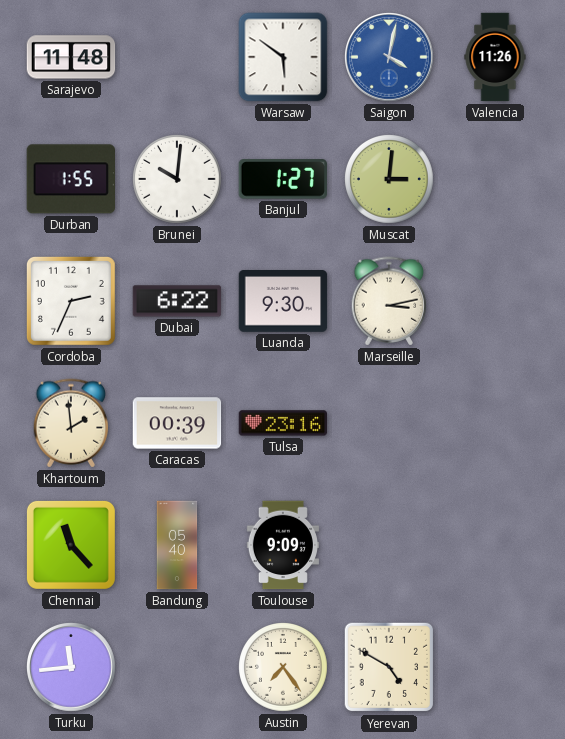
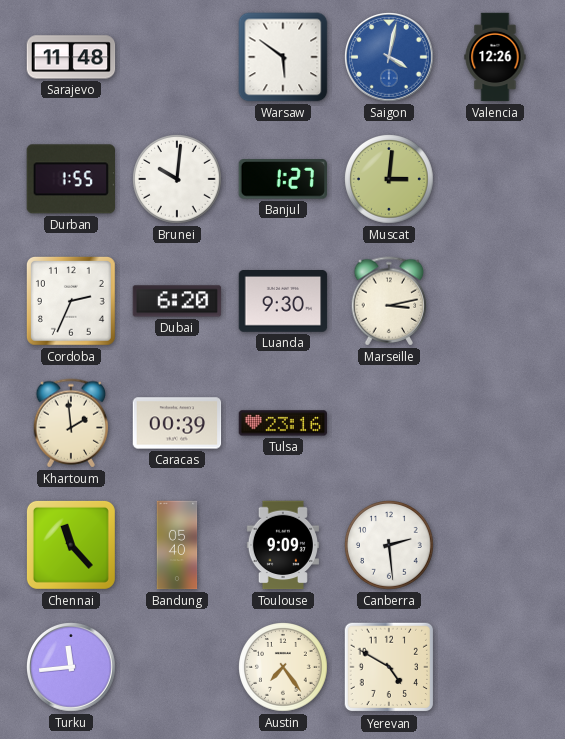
Valencia: 11:26 -> 12:26 (495, 57)
Dubai: 6:22 -> 6:20 (177, 301)
Canberra: none -> 2:29 (390, 546)
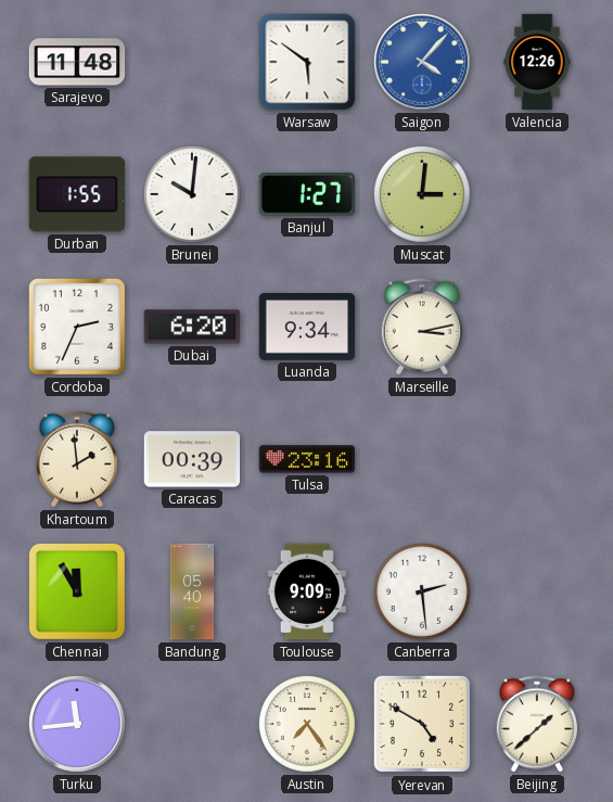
Saigon: 4:02 -> 4:07 (423, 63)
Luanda: 9:30 -> 9:34 (307, 328)
Chennai: 11:23 -> 11:55 (77, 591)
Beijing: none -> 1:38 (537, 724)
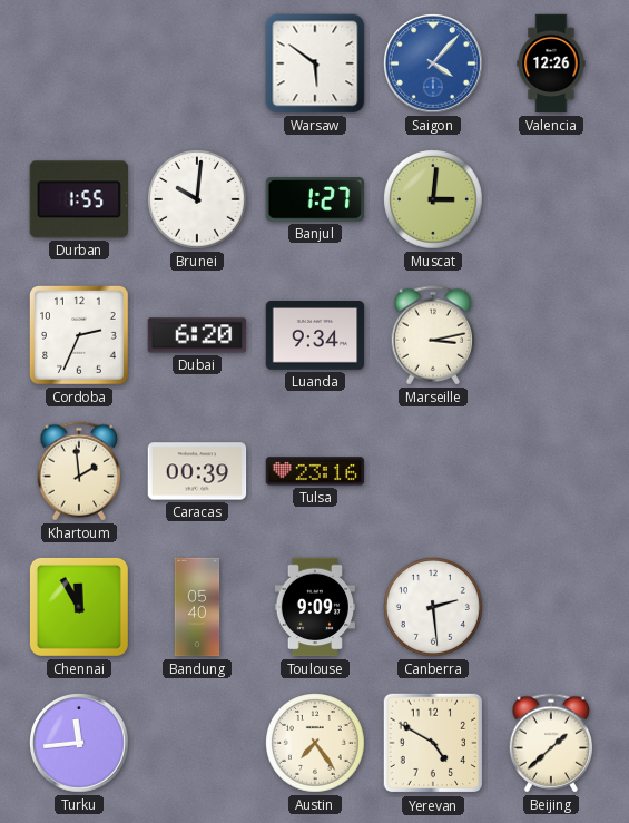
Sarajevo: 11:48 -> none (77, 62)
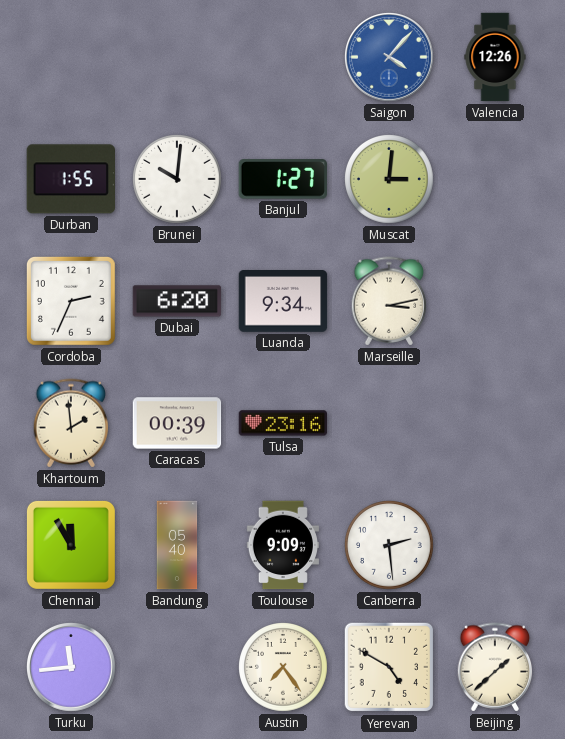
Warsaw: 5:51 -> none (315, 63)
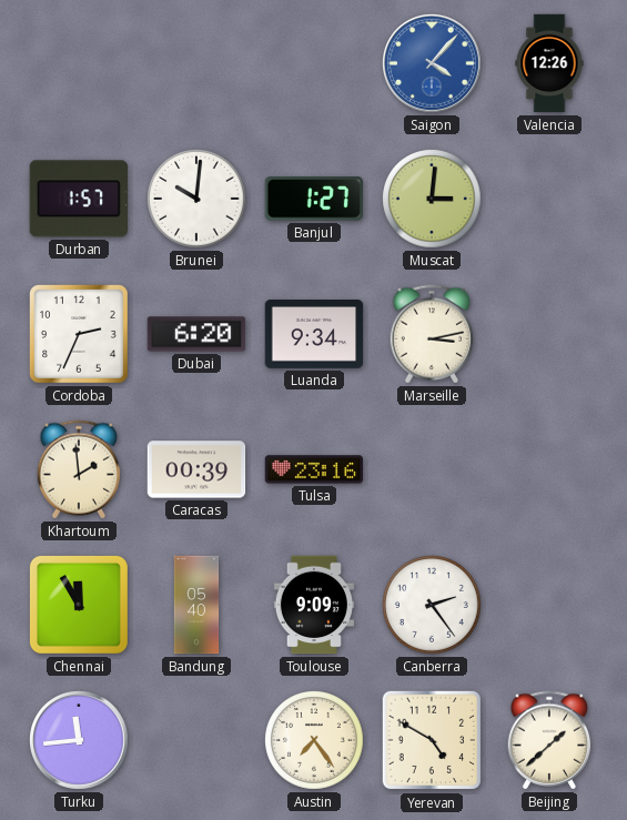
Durban: 1:55 -> 1:57 (78, 199)
Canberra: 2:29 -> 2:24 (433, 606)
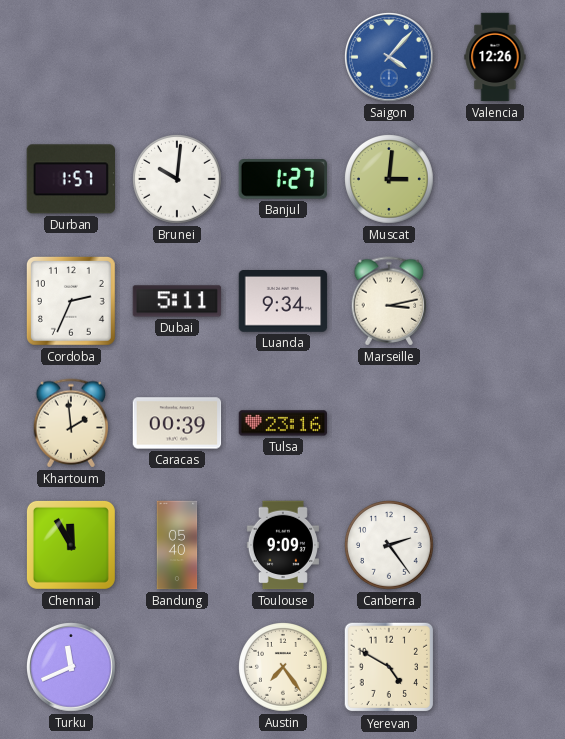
Dubai: 6:20 -> 5:11 (177, 301)
Turku: 11:44 -> 11:41 (72, 668)
Beijing: 1:38 -> none (549, 740)
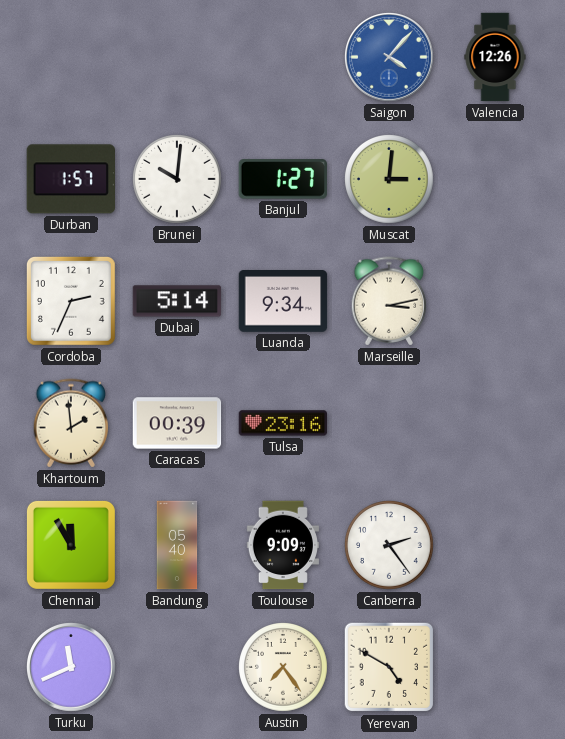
Dubai: 5:11 -> 5:14 (177, 301)
